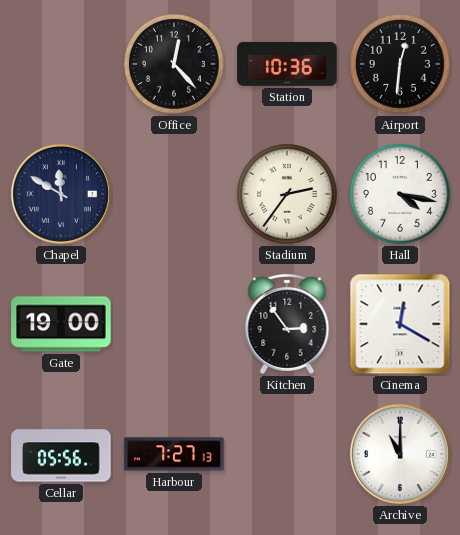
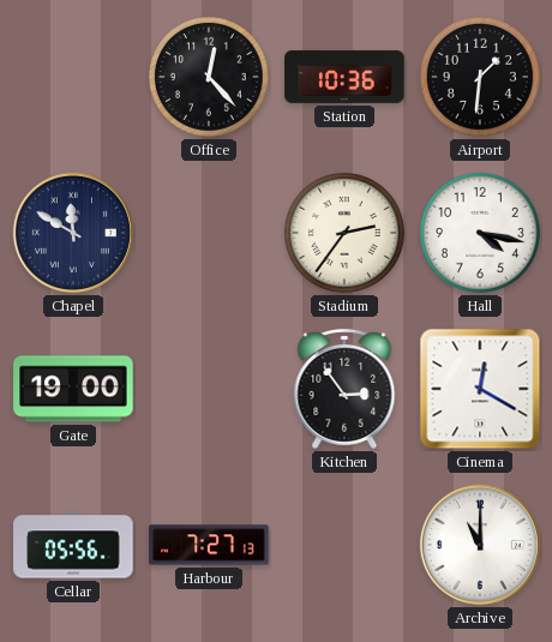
Airport: 12:31 -> 1:31 (480, 77)
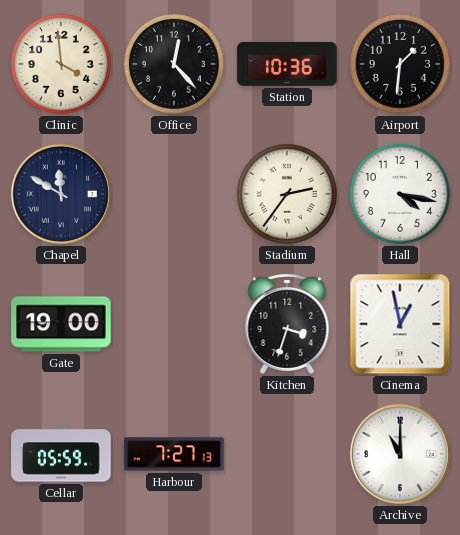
Clinic: none -> 3:59 (61, 64)
Kitchen: 2:54 -> 3:33 (287, 324)
Cinema: 12:20 -> 12:58 (400, 324)
Cellar: 05:56 -> 05:59 (61, 454)
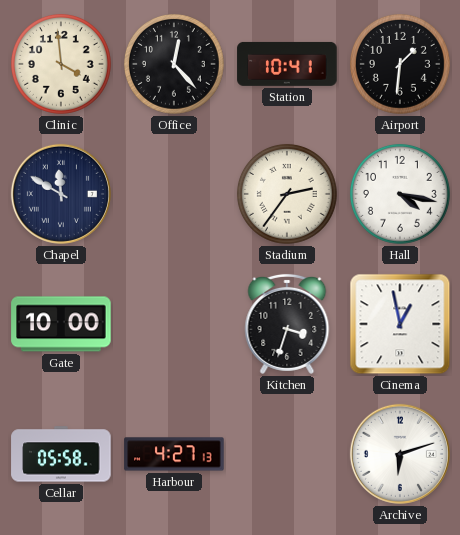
Station: 10:36 -> 10:41 (287, 64)
Gate: 19:00 -> 10:00 (61, 324)
Cellar: 05:59 -> 05:58 (61, 454)
Harbour: 7:27 -> 4:27 (174, 454)
Archive: 11:00 -> 6:12 (400, 454)
